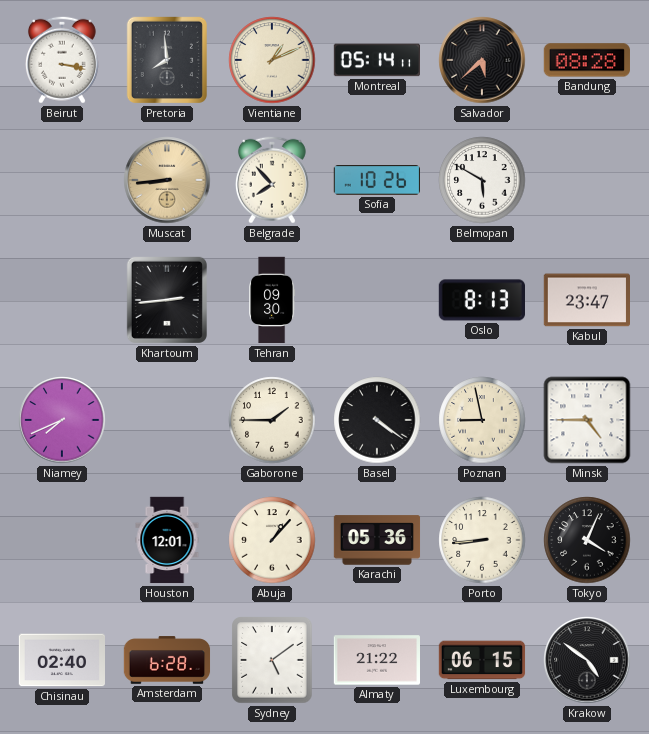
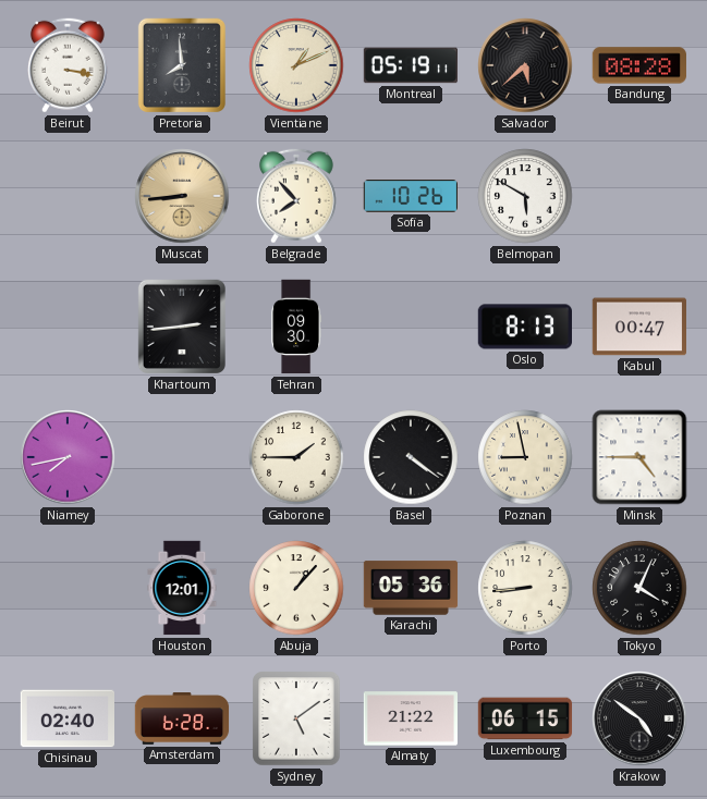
Montreal: 05:14 -> 05:19 (410, 65)
Kabul: 23:47 -> 00:47 (638, 327)
Niamey: 7:41 -> 7:43 (68, 457)
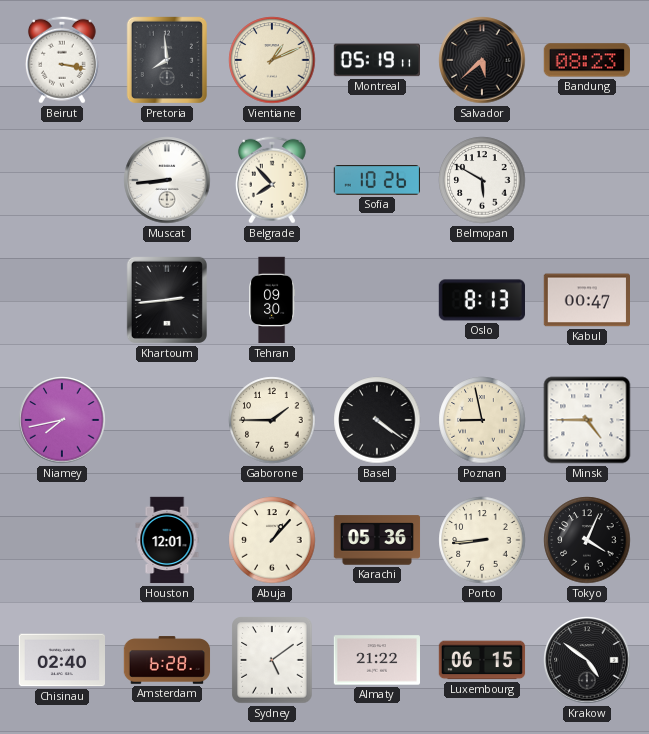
Bandung: 08:28 -> 08:23 (587, 60)
Muscat dial: champagne -> white (167, 180)
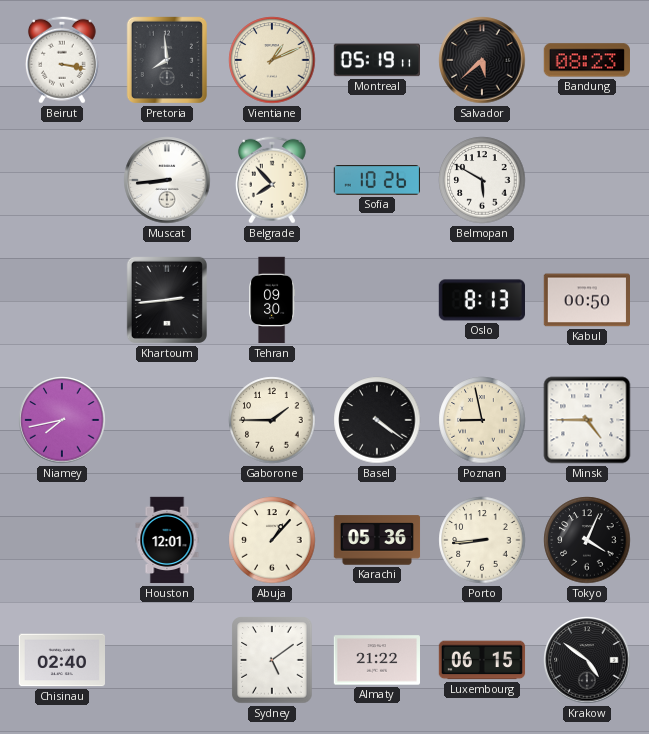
Kabul: 00:47 -> 00:50 (586, 300)
Amsterdam: 6:28 -> none (167, 660)
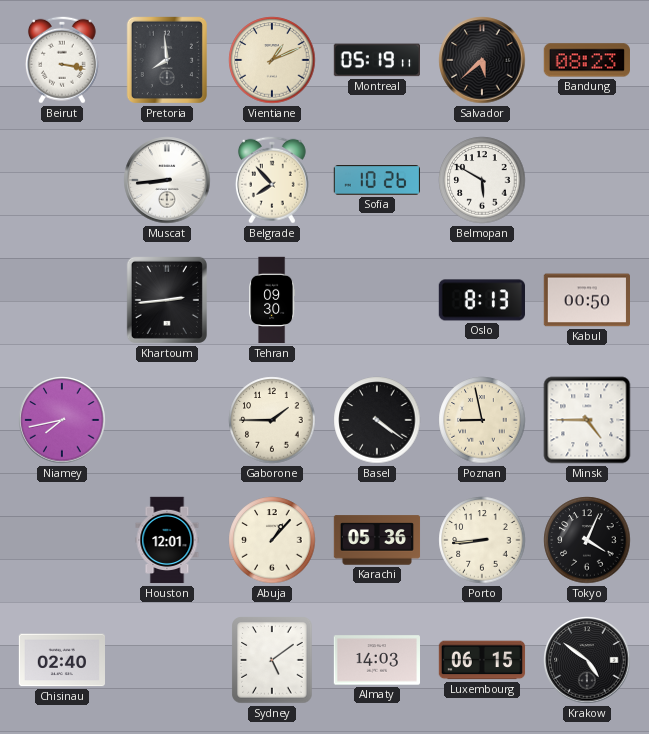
Almaty: 21:22 -> 14:03 (376, 660)
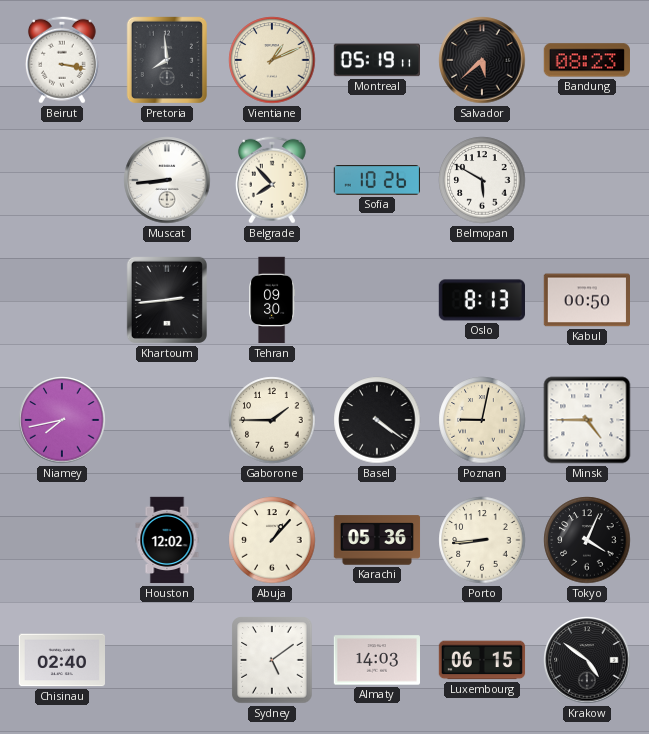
Poznan: 8:58 -> 9:02 (482, 420)
Houston: 12:01 -> 12:02 (167, 540)
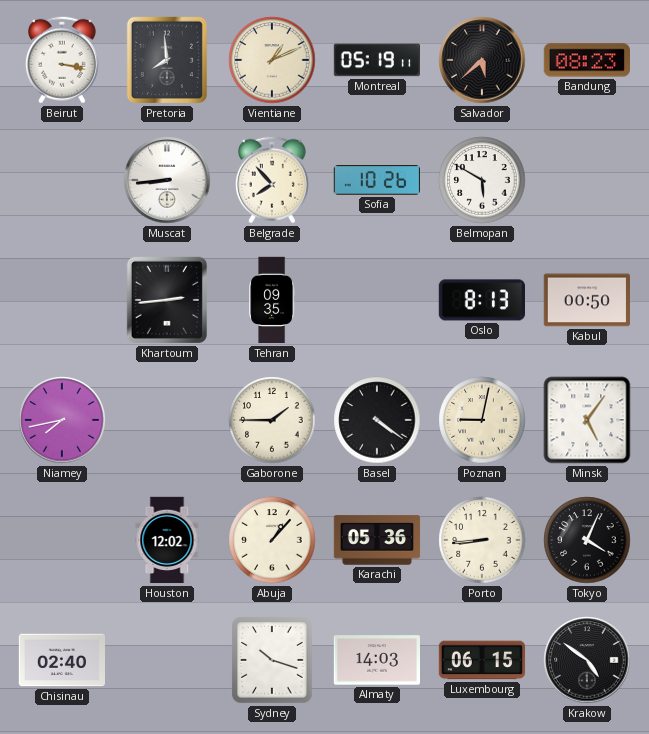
Tehran: 09:30 -> 09:35 (272, 300)
Minsk: 4:45 -> 5:06 (587, 420)
Sydney: 5:09 -> 10:18 (272, 660)
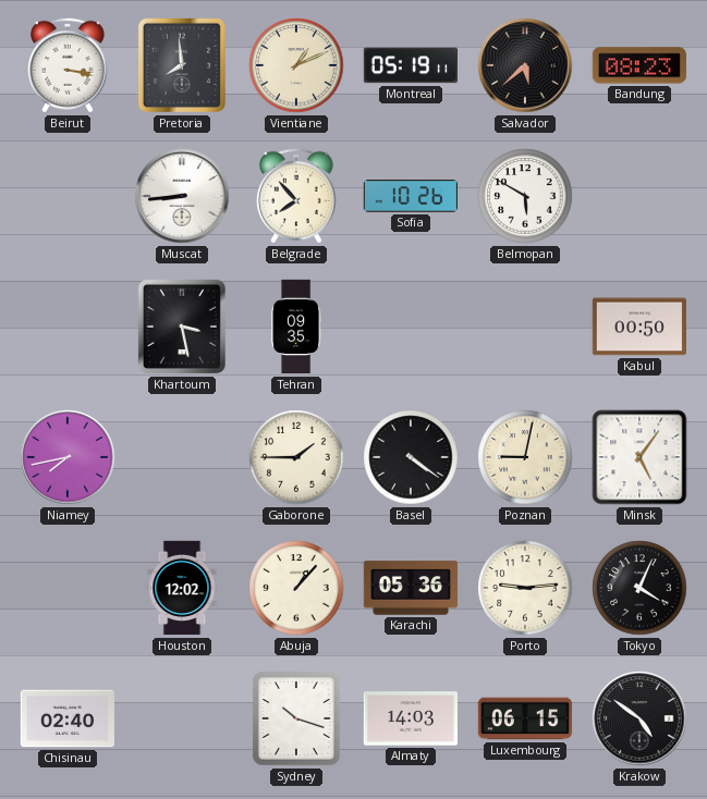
Khartoum: 2:44 -> 3:28 (182, 327)
Oslo: 8:13 -> none (481, 300)
Porto: 8:44 -> 9:14 (525, 588)
